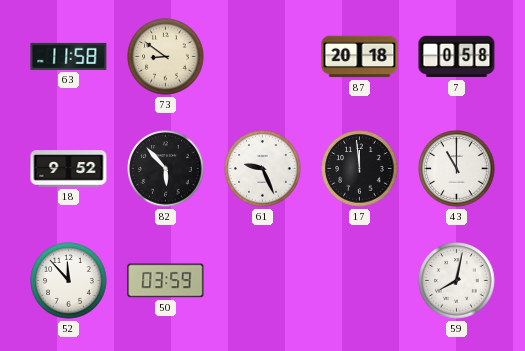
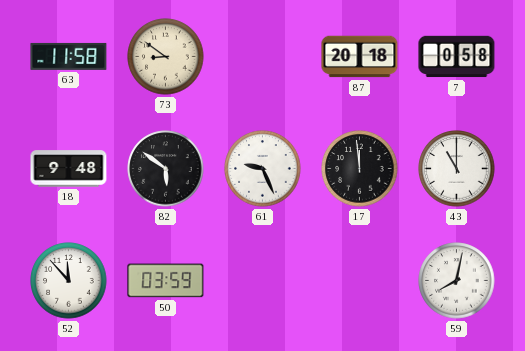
18: 9:52 -> 9:48 (69, 169)
82: 5:53 -> 5:51 (166, 169)
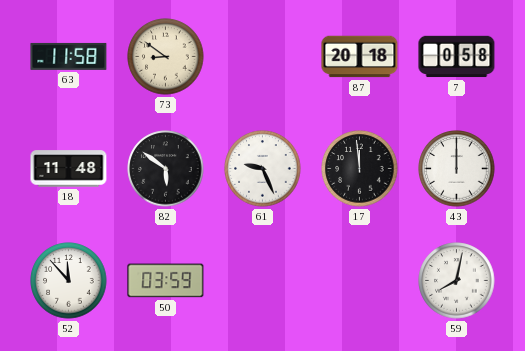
18: 9:48 -> 11:48 (69, 169)
43: 11:00 -> 12:00 (457, 169)
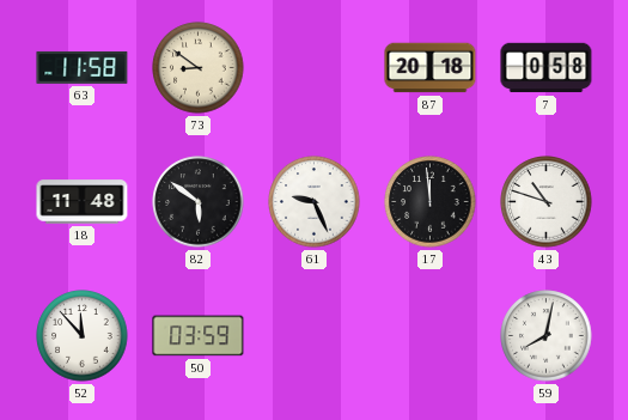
43: 12:00 -> 10:48 (547, 202)
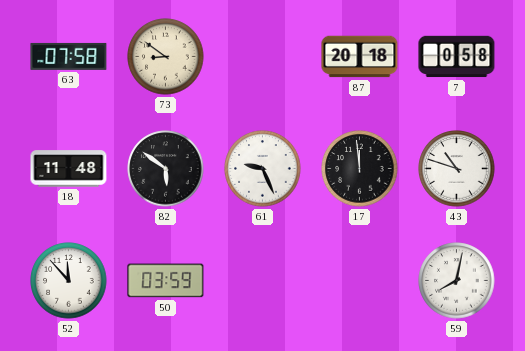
63: 11:58 -> 07:58 (69, 56)
